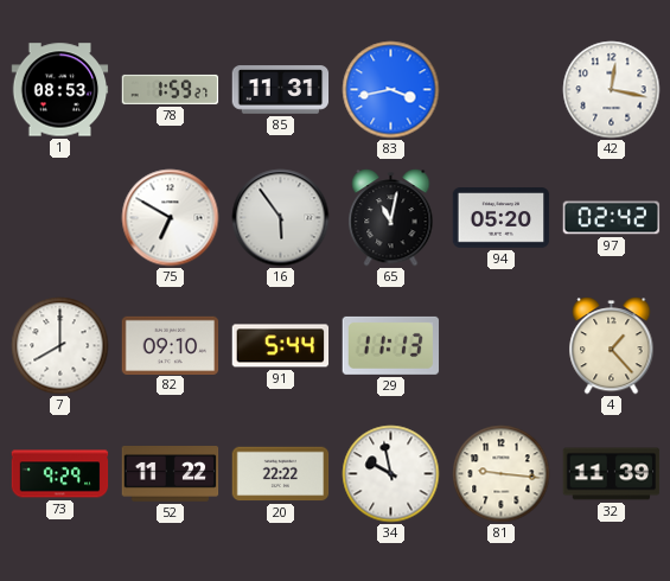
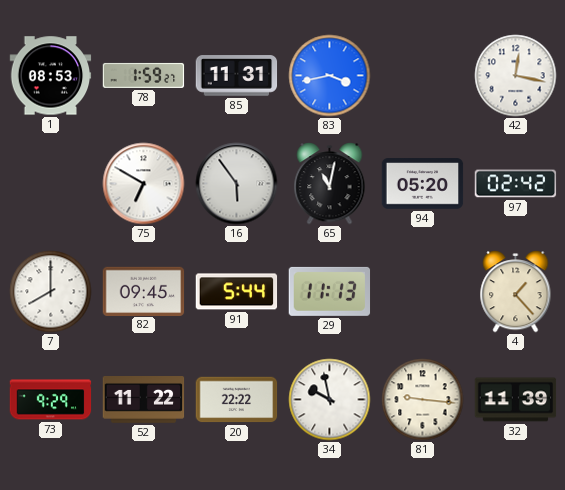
82: 09:10 -> 09:45 (144, 291)
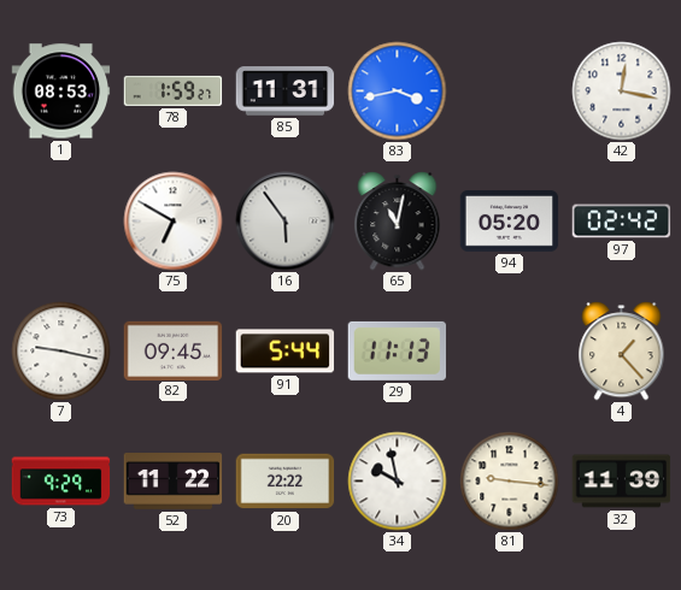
7: 8:00 -> 9:17 (61, 352)
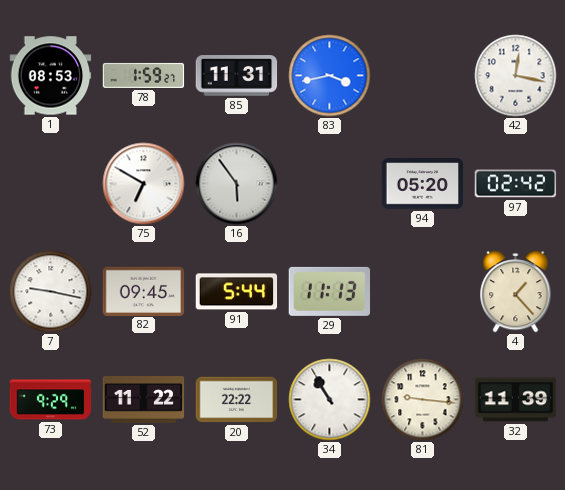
65: 11:02 -> none (398, 222)
34: 9:58 -> 10:55 (330, 400)
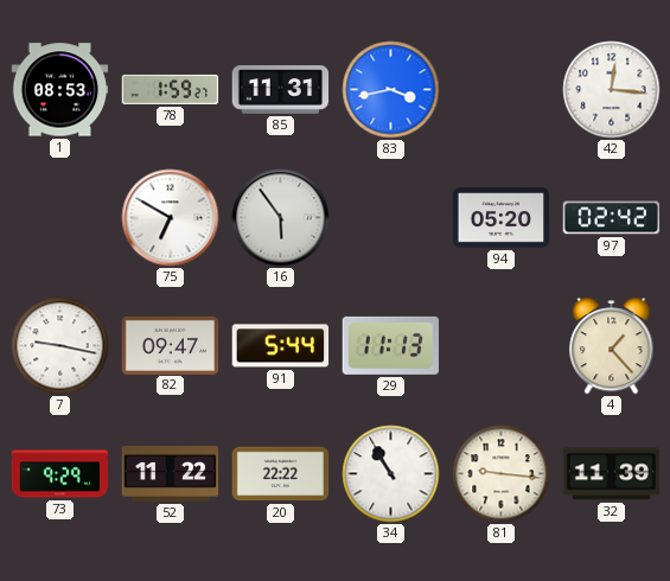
42: 12:17 -> 12:16 (612, 90)
82: 09:45 -> 09:47 (171, 345)
